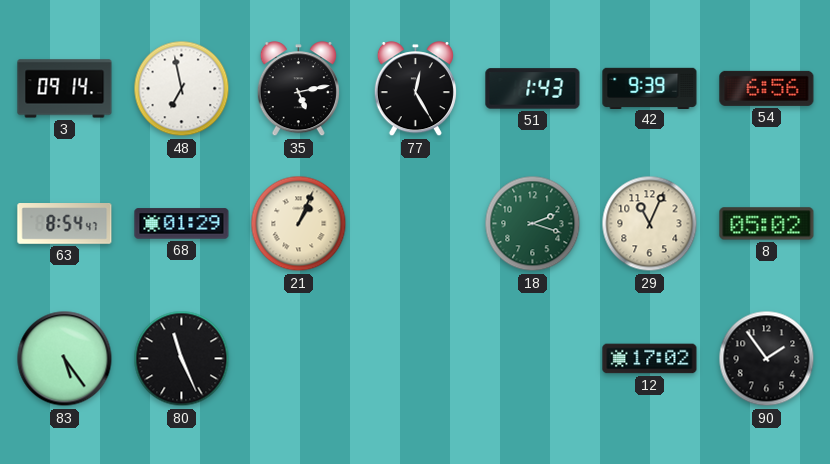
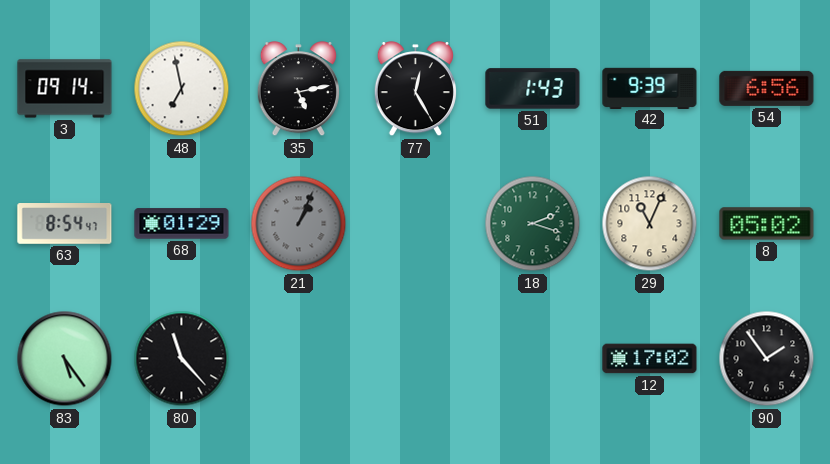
21 dial: cream -> grey (299, 224)
80: 11:26 -> 11:23 (182, 359)
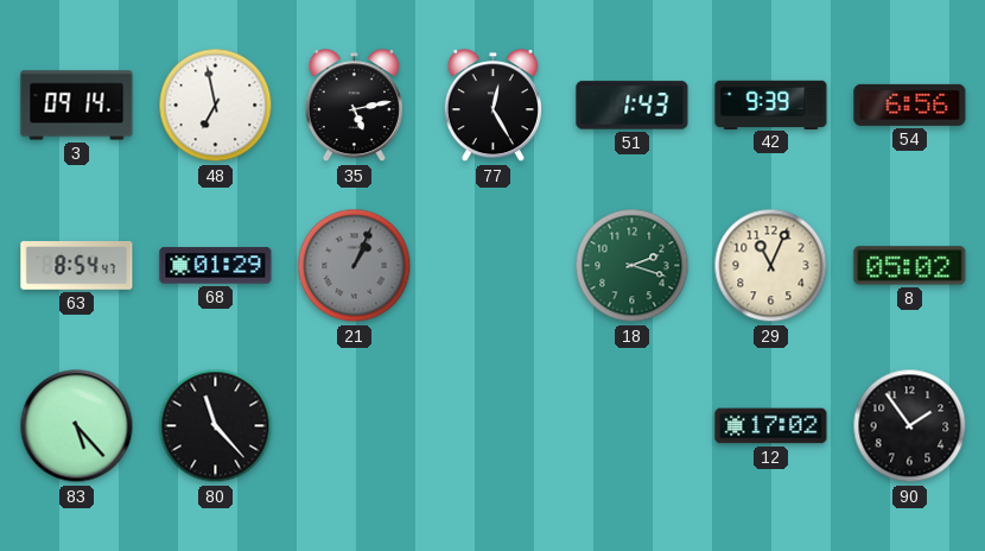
83: 5:24 -> 5:23 (77, 426)
